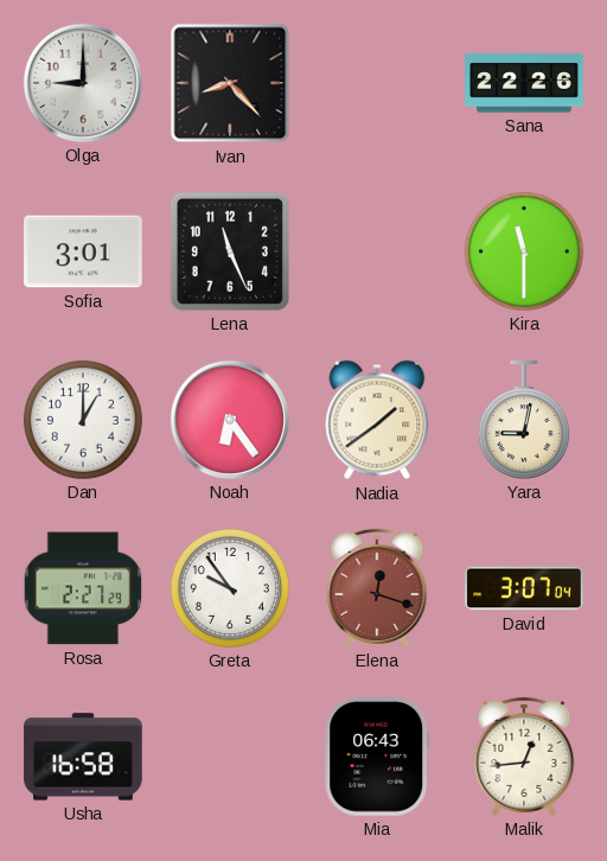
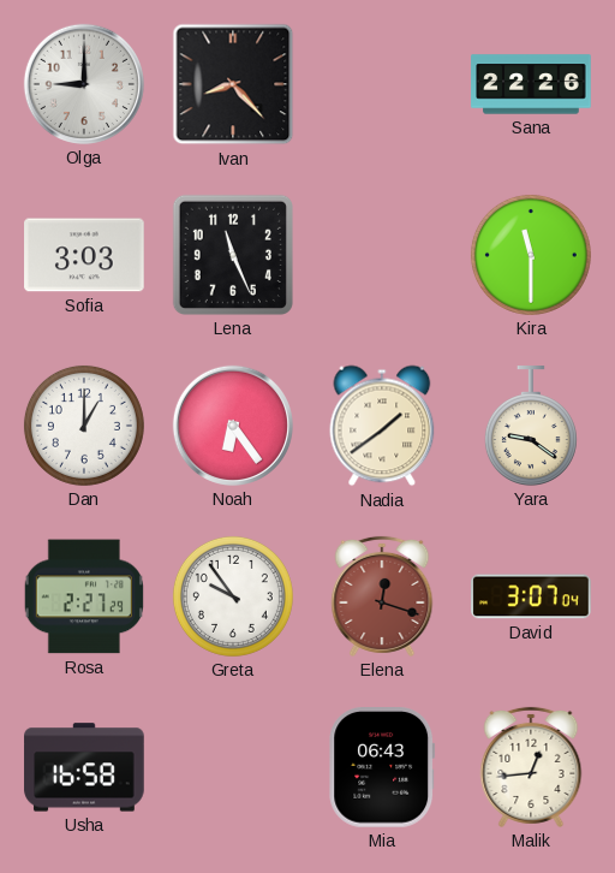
Sofia: 3:01 -> 3:03 (84, 255)
Yara: 9:02 -> 9:21 (531, 426)
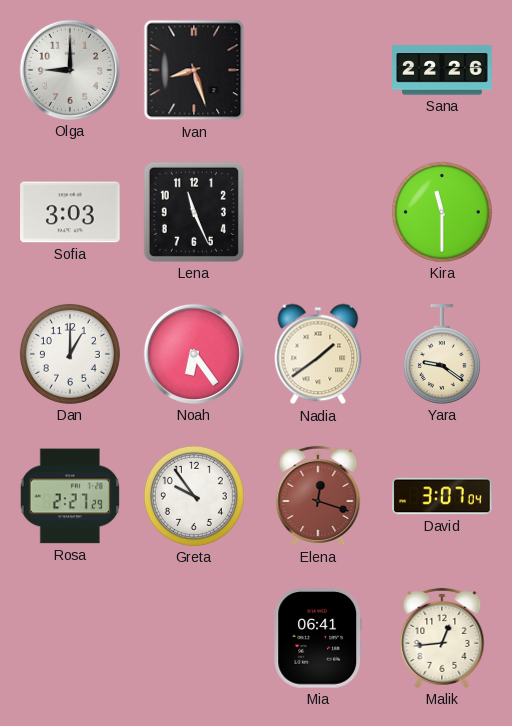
Ivan: 8:23 -> 8:27 (194, 70)
Usha: 16:58 -> none (84, 767)
Mia: 06:43 -> 06:41 (318, 639)
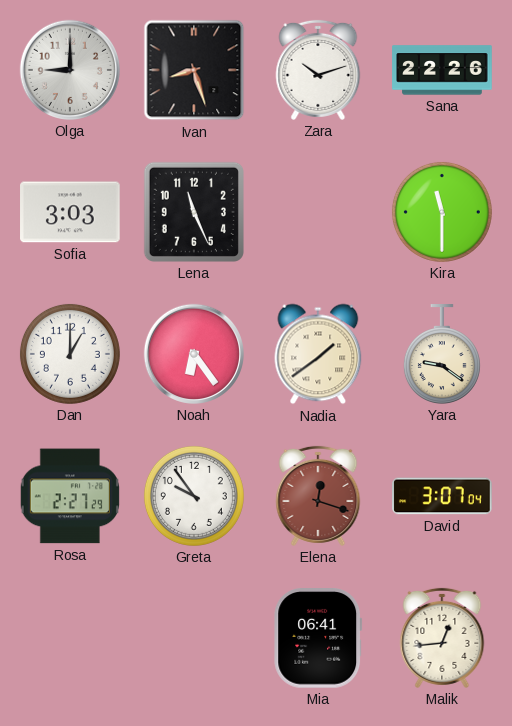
Zara: none -> 10:12 (318, 70)
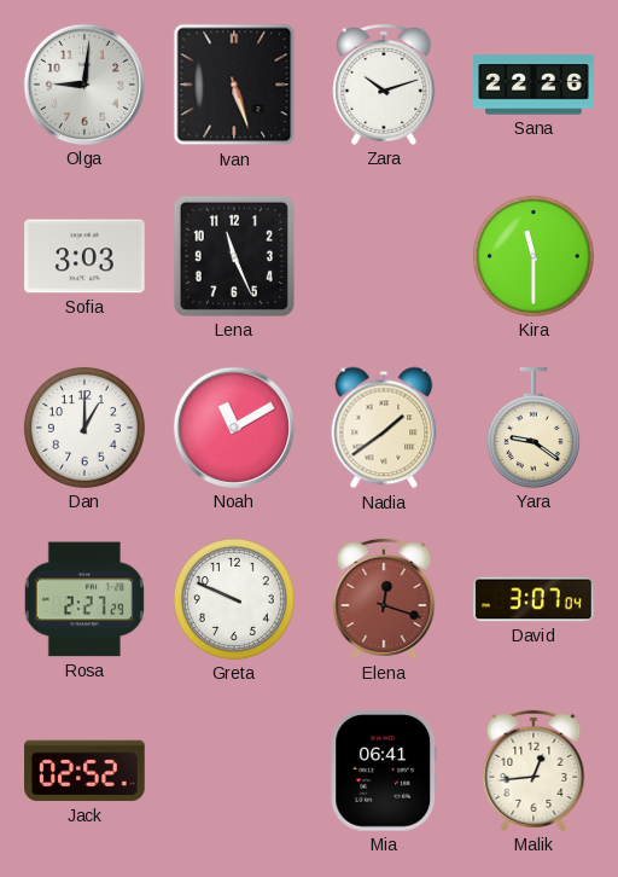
Olga: 9:00 -> 9:01 (84, 85)
Ivan: 8:27 -> 5:27 (234, 85)
Noah: 6:24 -> 11:10 (234, 428)
Greta: 9:54 -> 9:49 (234, 599)
Jack: none -> 02:52 (84, 771)
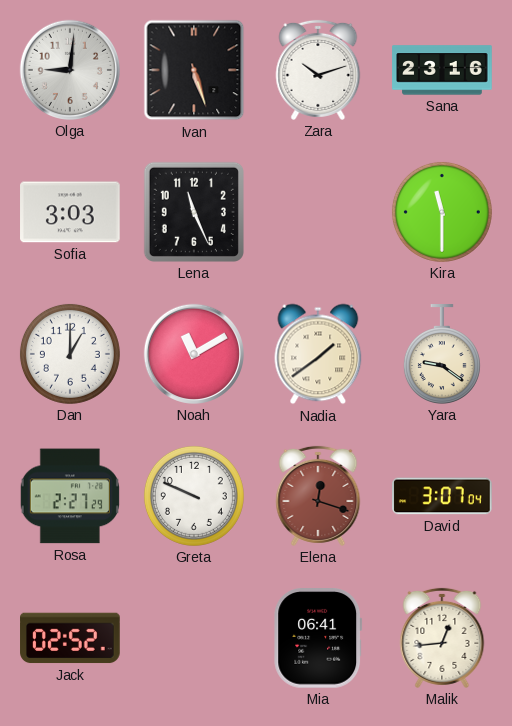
Sana: 22:26 -> 23:16 (442, 70)
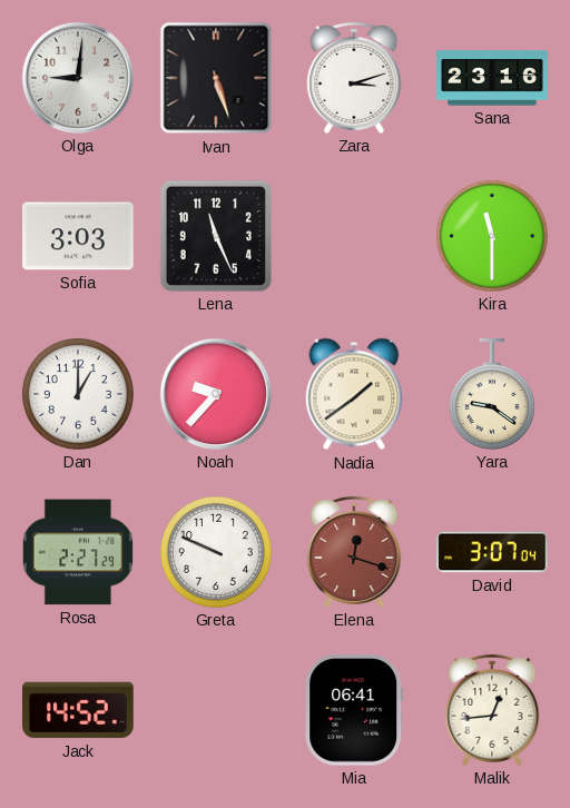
Zara: 10:12 -> 3:12 (354, 78)
Noah: 11:10 -> 9:37 (216, 394)
Jack: 02:52 -> 14:52 (78, 710)
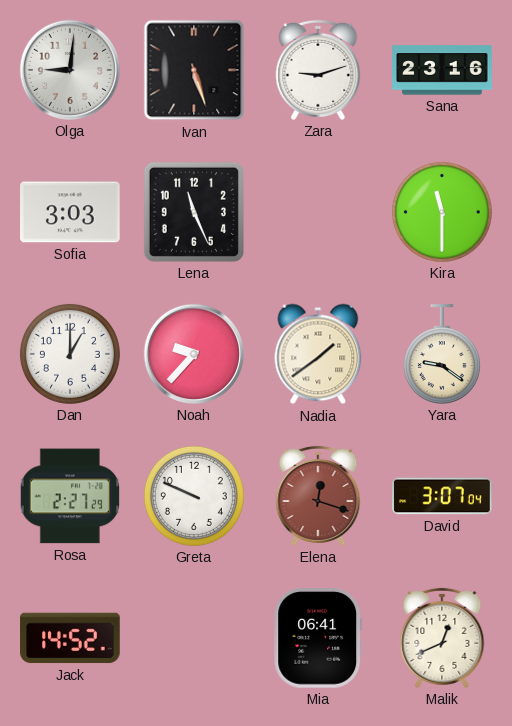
Zara: 3:12 -> 9:12 (318, 70)
Malik: 12:44 -> 12:41 (442, 638)
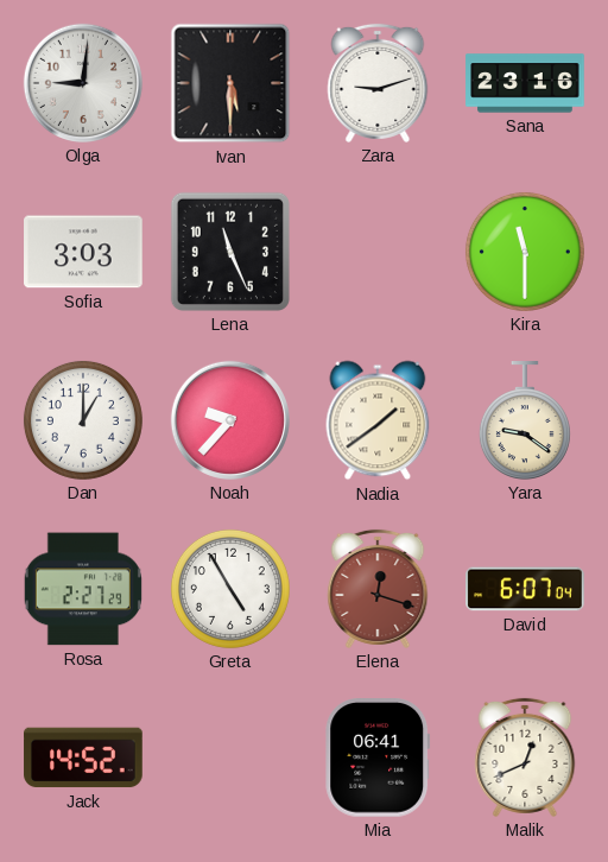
Ivan: 5:27 -> 5:30 (230, 83)
Greta: 9:49 -> 4:55 (230, 589)
David: 3:07 -> 6:07 (525, 589)
